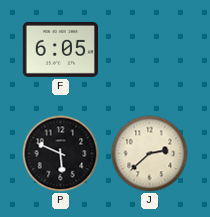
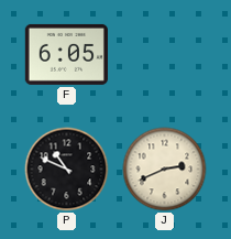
P: 5:49 -> 10:49 (67, 170)
J: 2:38 -> 2:41 (165, 170)
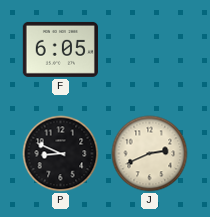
P: 10:49 -> 8:49 (61, 154)
